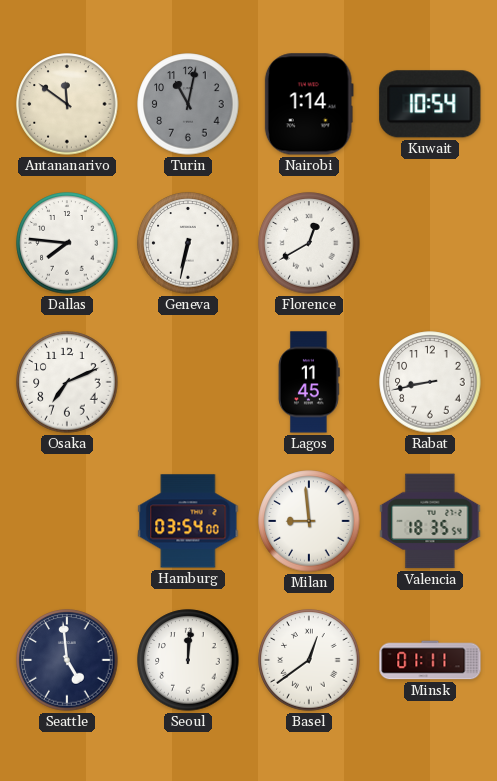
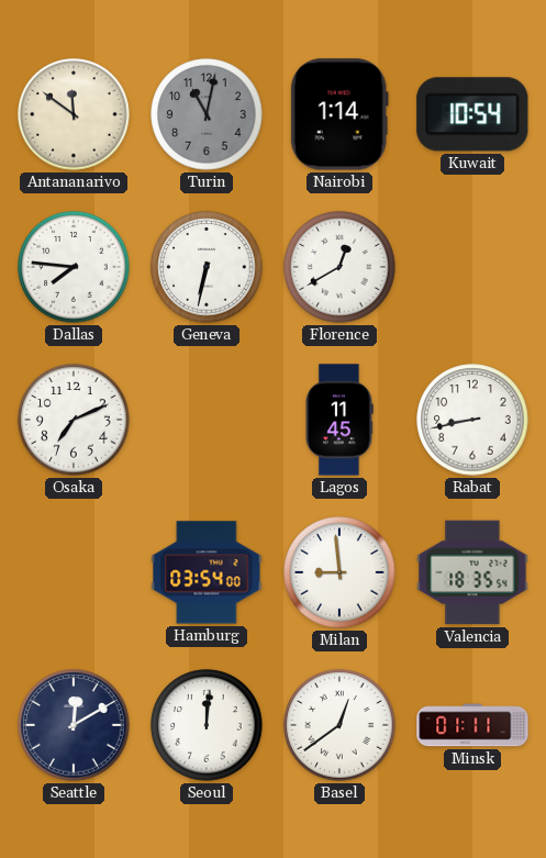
Seattle: 4:59 -> 12:10 (74, 725)
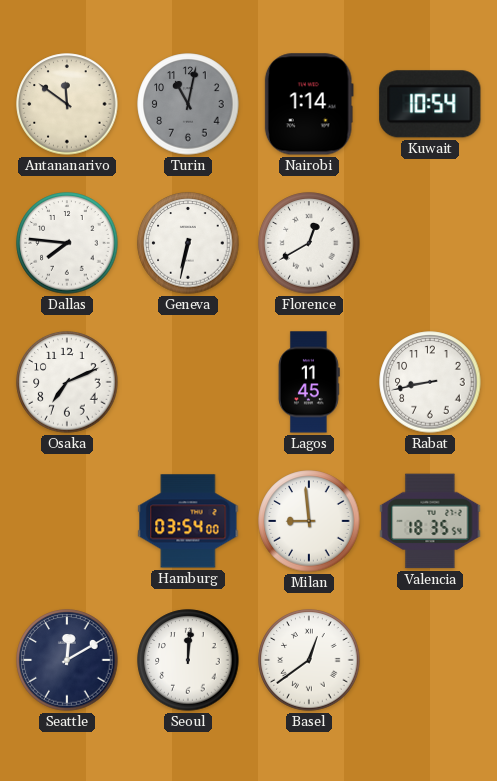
Minsk: 01:11 -> none (472, 725)
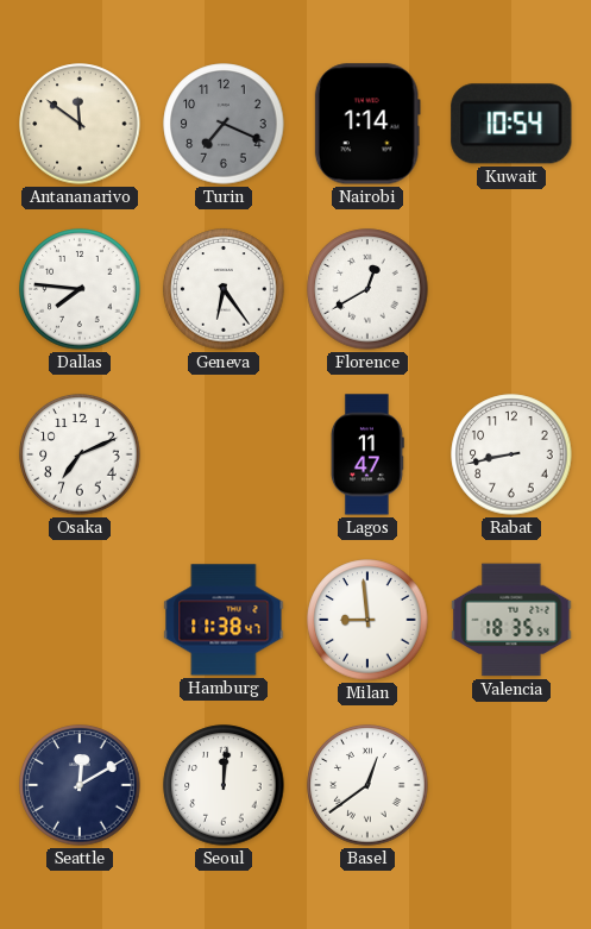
Turin: 11:02 -> 7:19 (224, 124)
Geneva: 6:32 -> 6:24 (224, 289)
Lagos: 11:45 -> 11:47 (367, 454)
Hamburg: 03:54 -> 11:38 (224, 620)
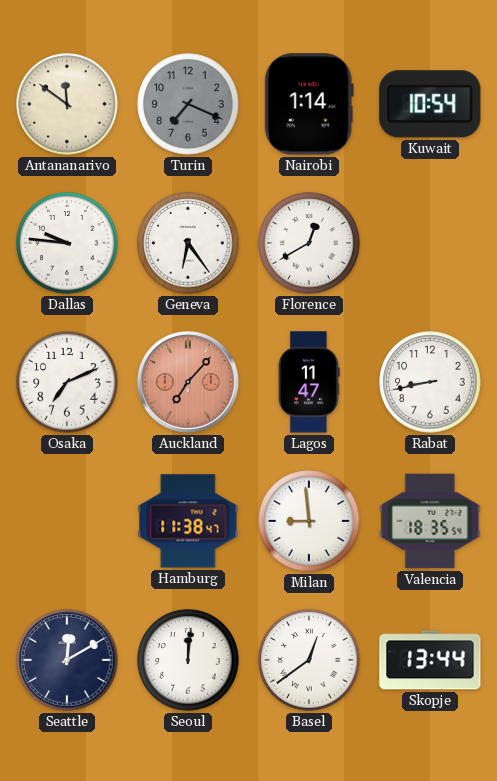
Dallas: 7:46 -> 9:46 (67, 243)
Auckland: none -> 7:07 (188, 382)
Skopje: none -> 13:44 (430, 660)
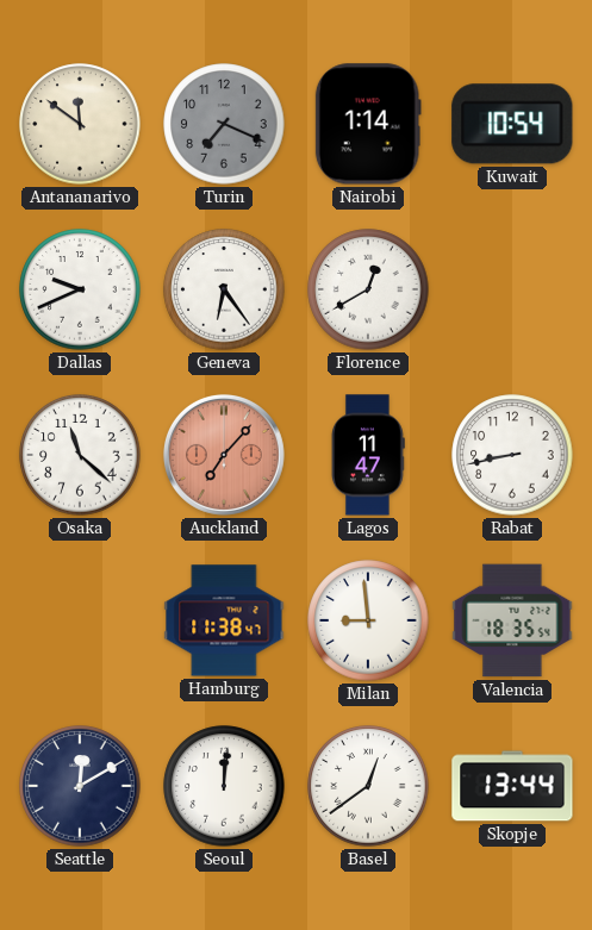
Dallas: 9:46 -> 9:41 (80, 289)
Osaka: 7:11 -> 11:22 (80, 455)
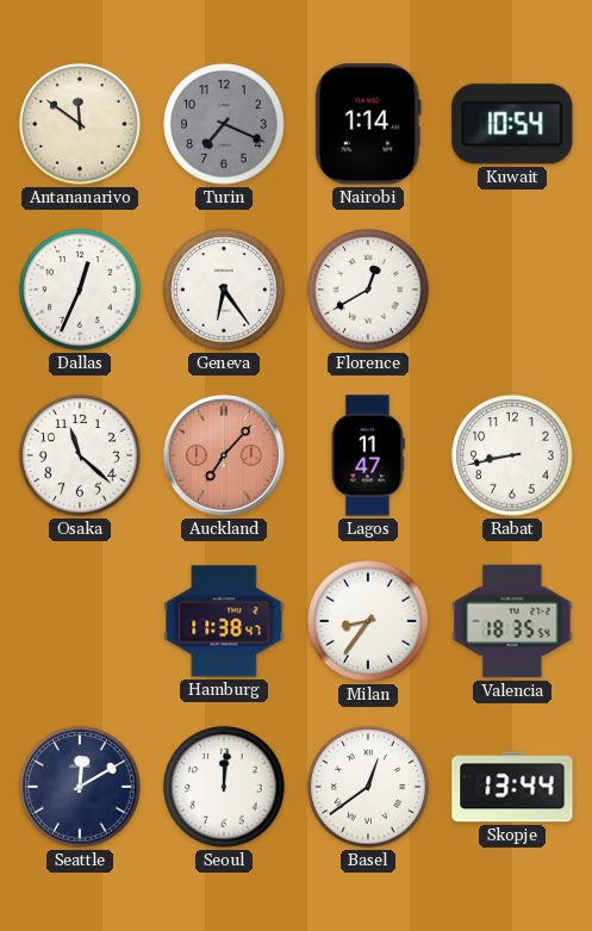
Dallas: 9:41 -> 12:34 (80, 290)
Milan: 8:59 -> 8:36 (368, 621)
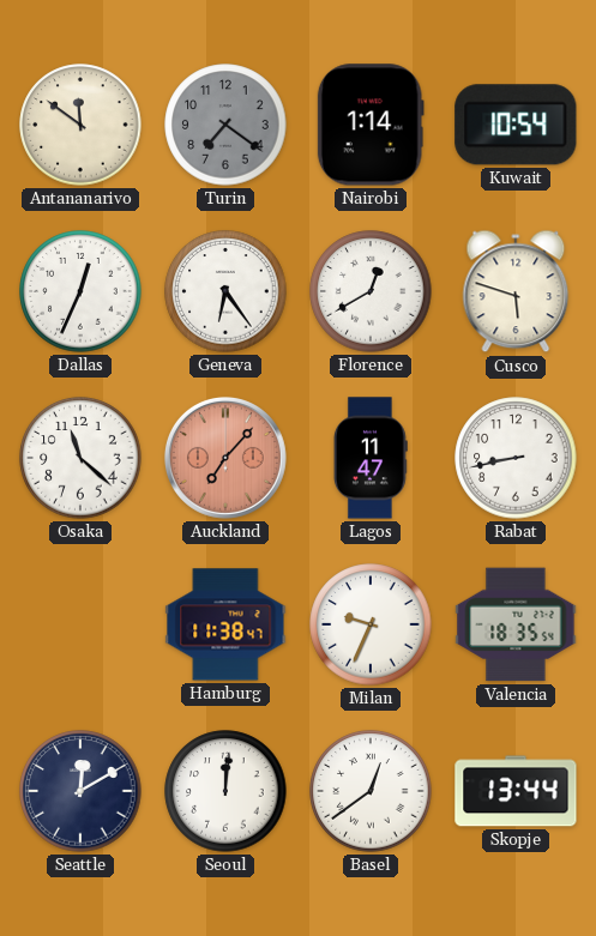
Turin: 7:19 -> 7:21 (225, 125)
Cusco: none -> 5:48 (516, 291)
Milan: 8:36 -> 9:34 (371, 624)
